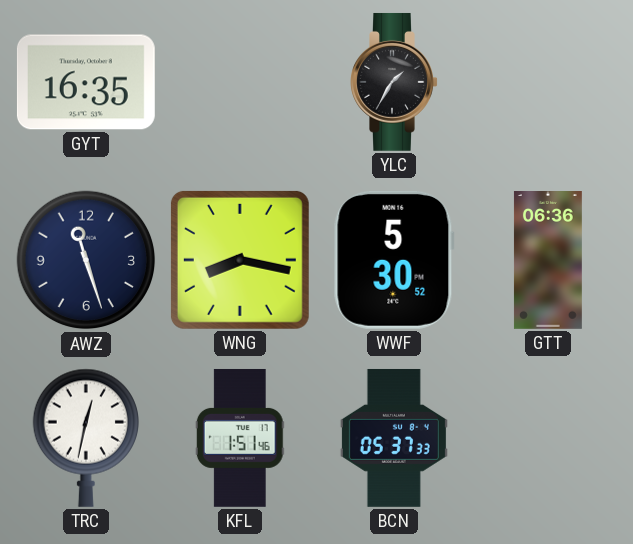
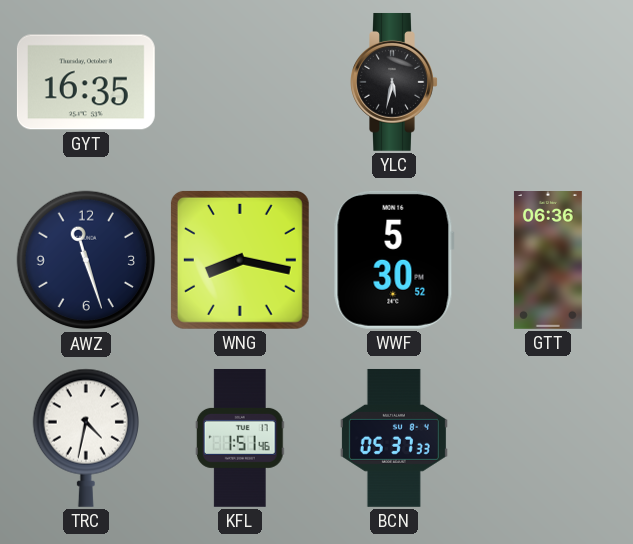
YLC: 1:35 -> 5:32 (394, 82)
TRC: 12:32 -> 4:32 (85, 438)
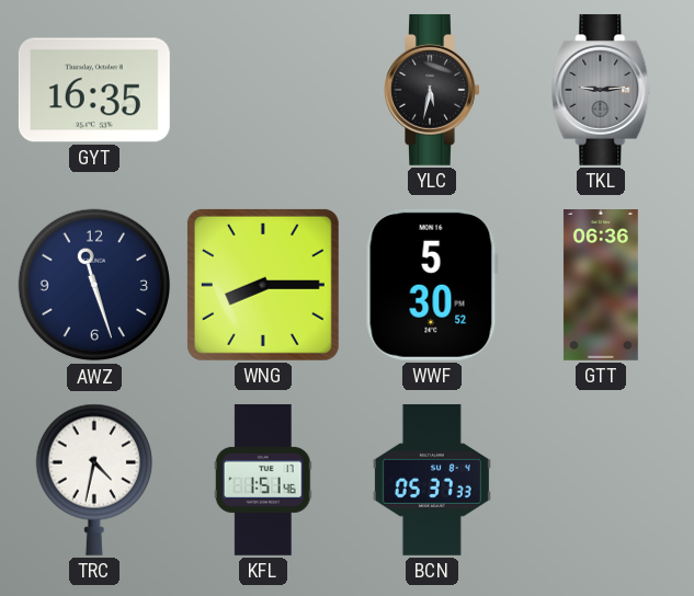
TKL: none -> 9:14 (601, 90)
WNG: 8:17 -> 8:15 (263, 285)
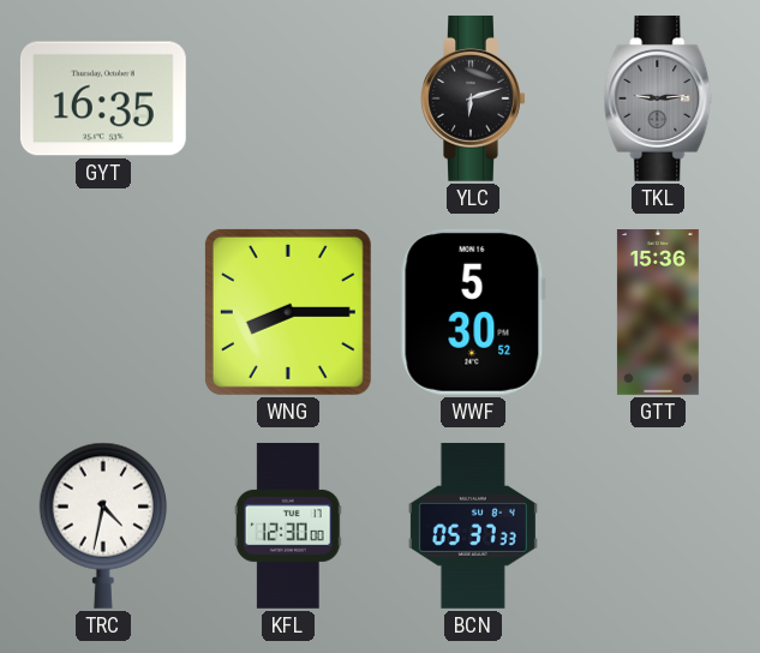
YLC: 5:32 -> 6:12 (473, 98)
AWZ: 11:27 -> none (94, 285)
GTT: 06:36 -> 15:36 (658, 313)
KFL: 1:51 -> 12:30 (288, 526)
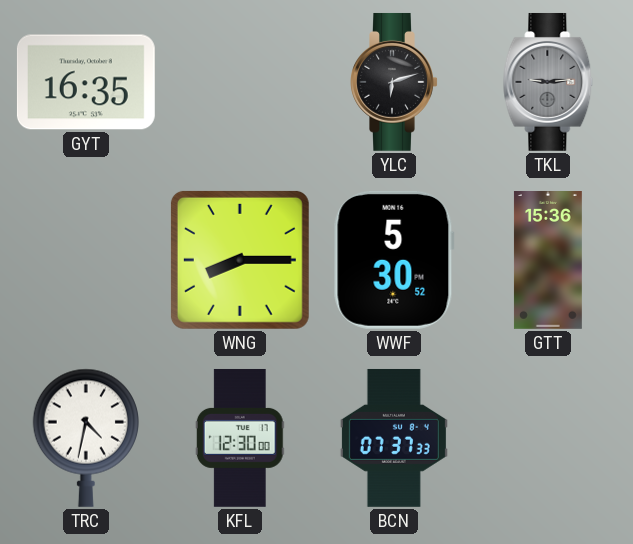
BCN: 05:37 -> 07:37 (394, 438)
